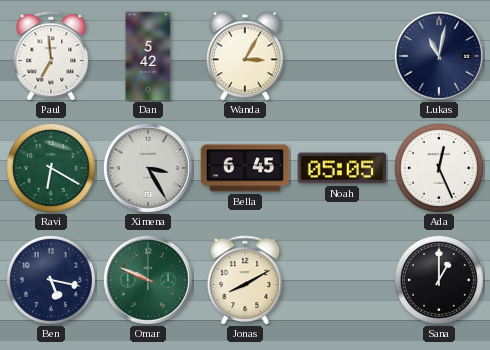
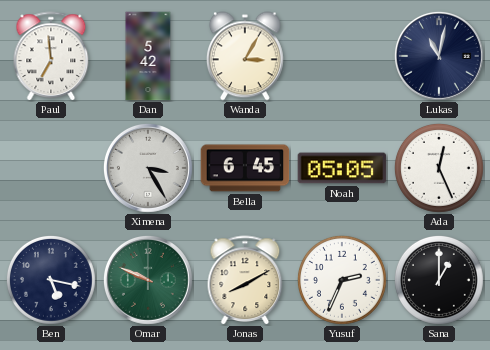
Ravi: 6:20 -> none (51, 168)
Yusuf: none -> 2:34 (342, 280)
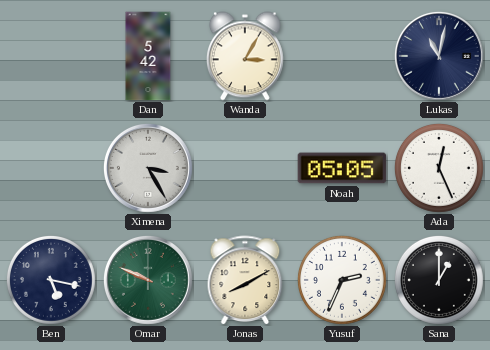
Paul: 6:59 -> none (51, 56)
Bella: 6:45 -> none (245, 168)
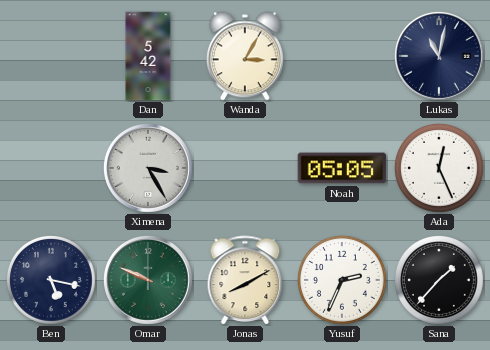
Sana: 1:00 -> 1:37 (439, 280)
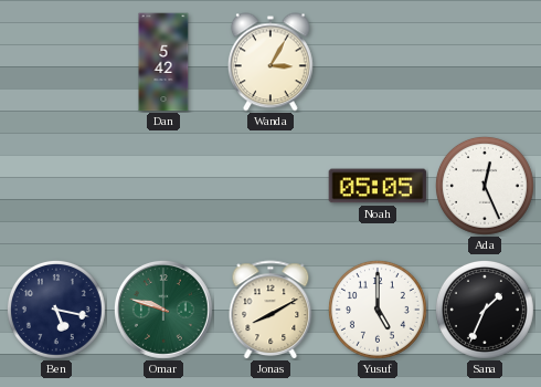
Lukas: 11:02 -> none (439, 56)
Ximena: 3:25 -> none (148, 168)
Omar: 9:49 -> 9:48 (163, 310)
Yusuf: 2:34 -> 5:00 (378, 310)
Sana: 1:37 -> 1:34 (485, 310)
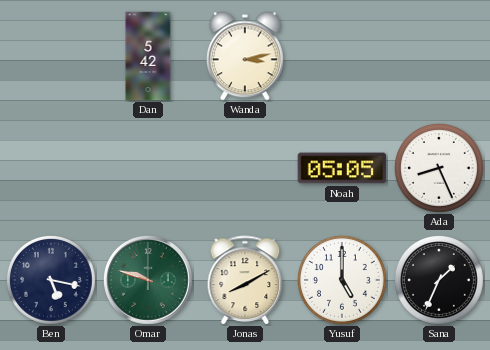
Wanda: 3:05 -> 3:13 (245, 56)
Ada: 12:26 -> 8:26 (439, 168)
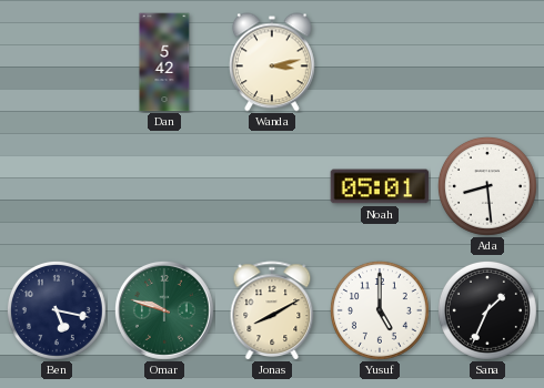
Noah: 05:05 -> 05:01 (380, 186)
Ada: 8:26 -> 8:29 (487, 186)
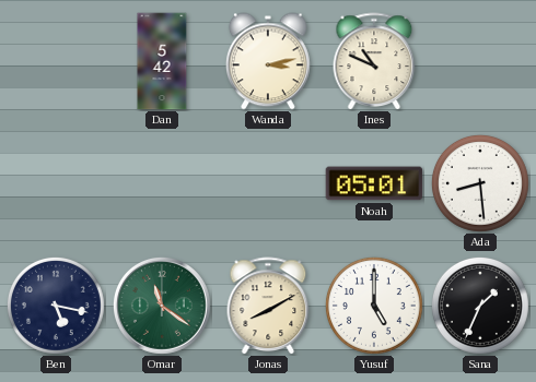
Ines: none -> 10:49 (374, 61)
Omar: 9:48 -> 11:21 (162, 306)
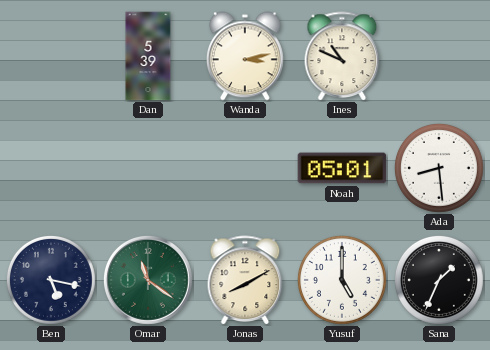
Dan: 5:42 -> 5:39 (148, 56)
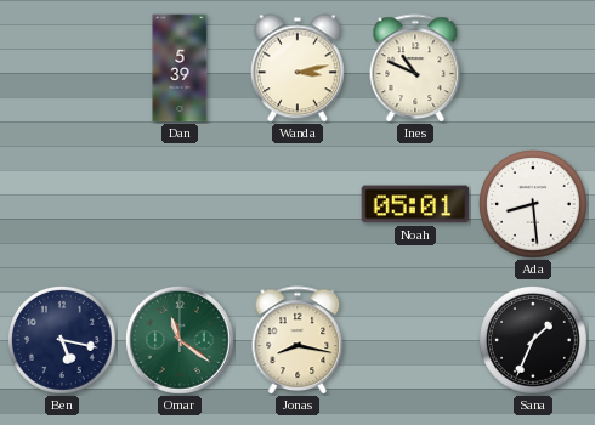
Jonas: 8:10 -> 8:17 (297, 340)
Yusuf: 5:00 -> none (342, 280)
